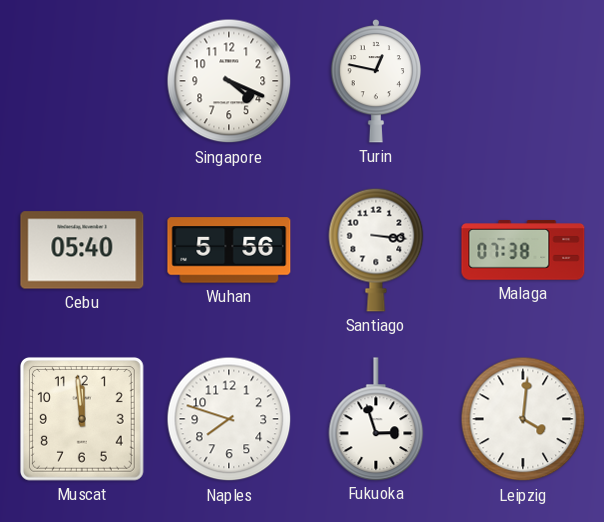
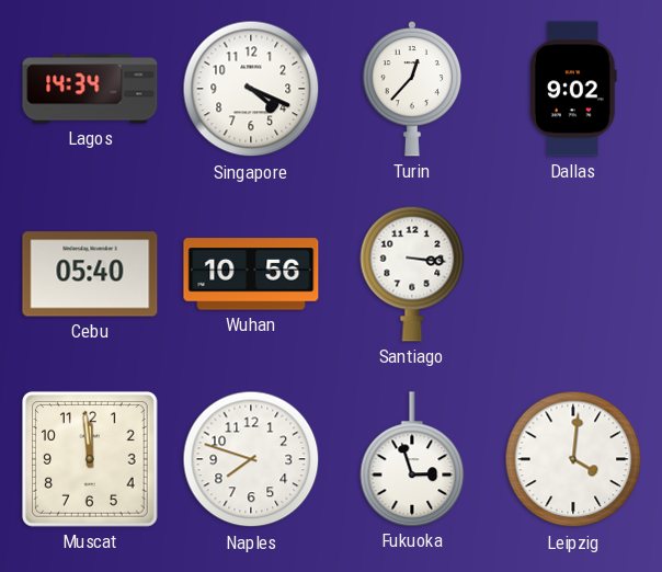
Lagos: none -> 14:34 (90, 89)
Turin: 12:47 -> 12:37 (412, 89)
Dallas: none -> 9:02 (574, 89)
Wuhan: 5:56 -> 10:56 (251, 274)
Malaga: 07:38 -> none (523, 250)
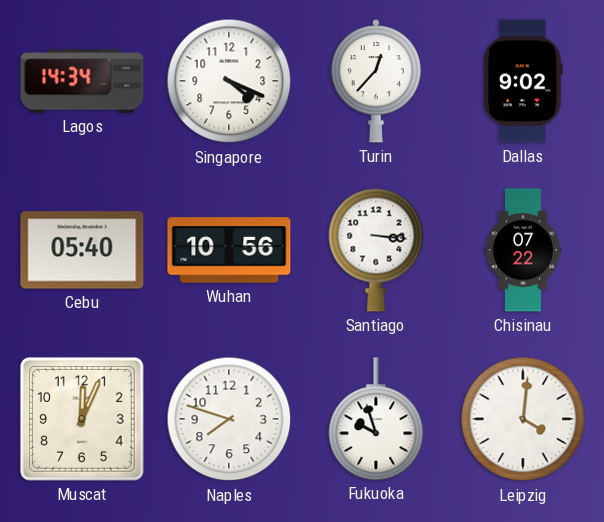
Chisinau: none -> 07:22 (522, 250)
Muscat: 11:59 -> 12:04 (82, 419)
Fukuoka: 2:57 -> 9:57 (376, 419)
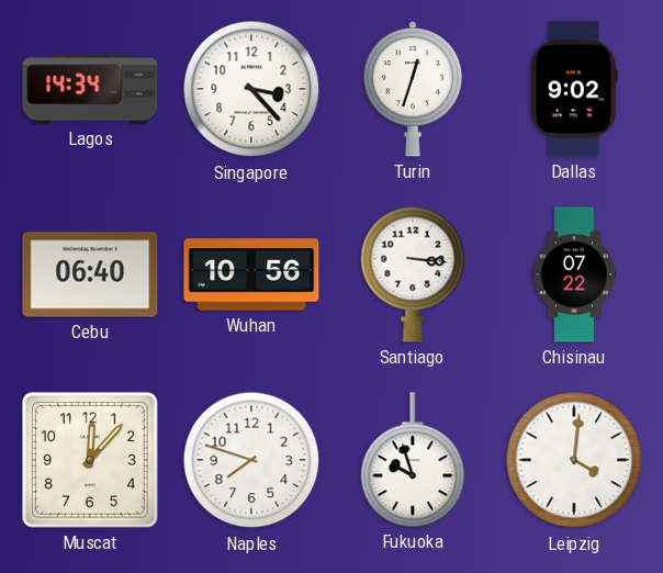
Singapore: 4:19 -> 3:23 (251, 89)
Turin: 12:37 -> 12:33 (413, 89)
Cebu: 05:40 -> 06:40 (90, 274)
Muscat: 12:04 -> 12:07 (90, 460)
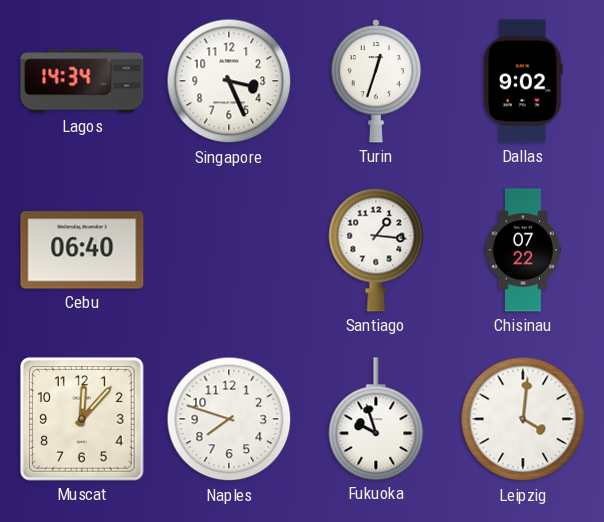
Singapore: 3:23 -> 3:26 (229, 81)
Wuhan: 10:56 -> none (251, 274)
Santiago: 3:16 -> 1:16 (376, 250)
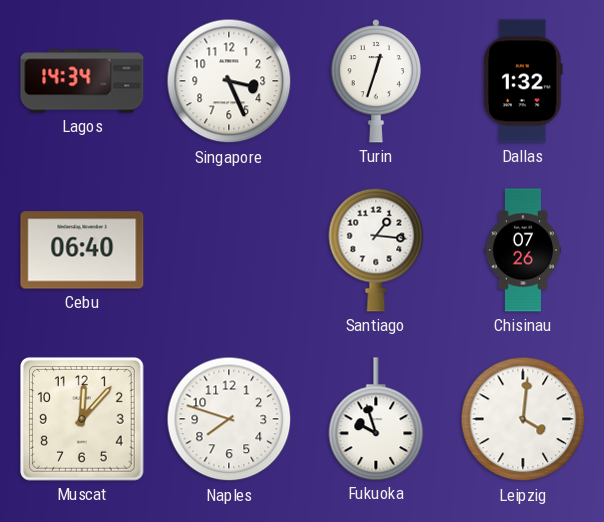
Dallas: 9:02 -> 1:32 (524, 81)
Chisinau: 07:22 -> 07:26 (522, 250)
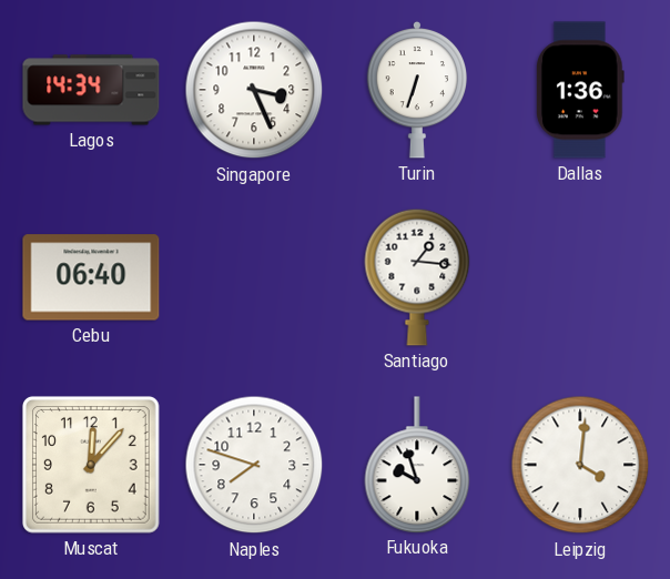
Turin: 12:33 -> 6:33 (417, 90)
Dallas: 1:32 -> 1:36 (581, 90)
Chisinau: 07:26 -> none (522, 250)
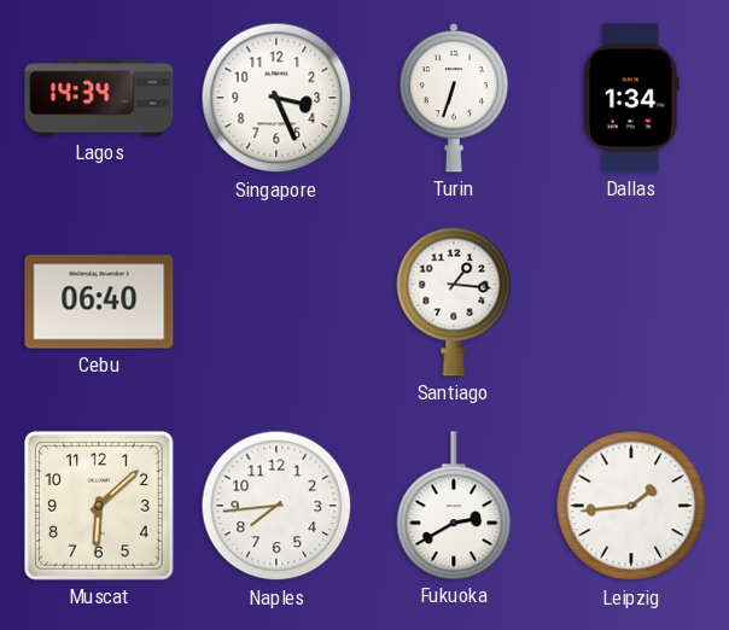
Dallas: 1:36 -> 1:34 (632, 98)
Muscat: 12:07 -> 6:08 (99, 506)
Naples: 7:48 -> 7:44 (276, 506)
Fukuoka: 9:57 -> 2:40 (454, 506)
Leipzig: 4:01 -> 1:44 (631, 506)
